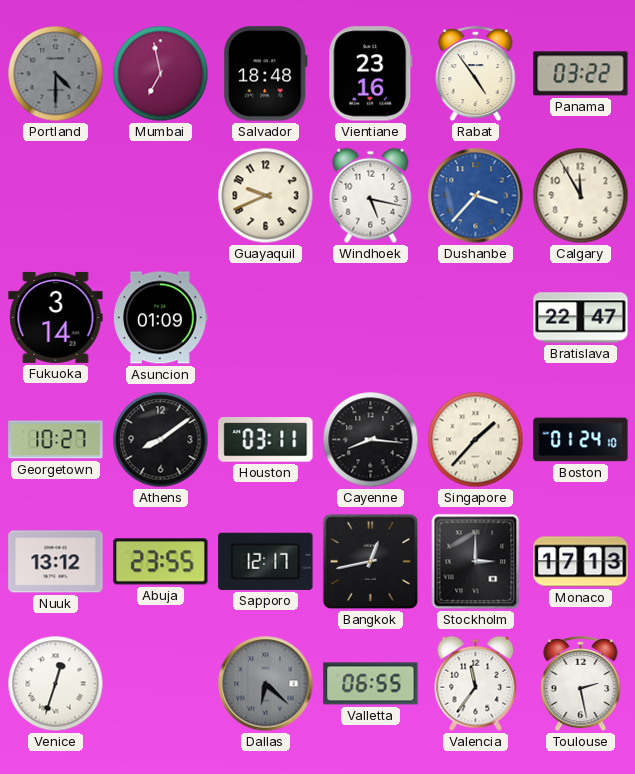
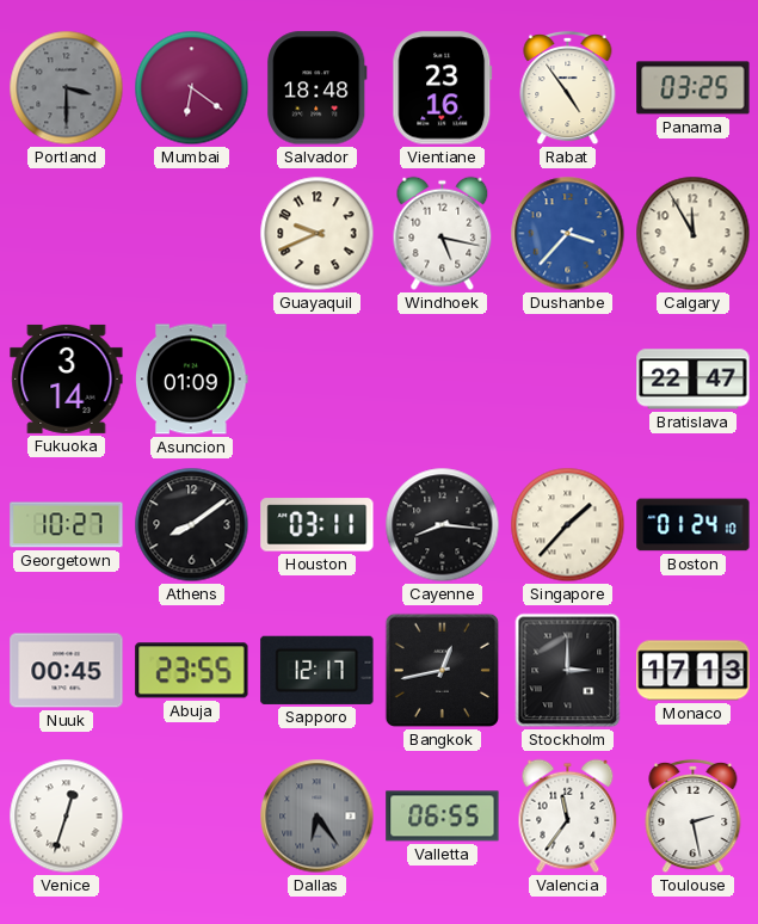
Portland: 4:30 -> 3:30 (67, 88)
Mumbai: 6:58 -> 6:21 (192, 88)
Panama: 03:22 -> 03:25 (694, 88)
Nuuk: 13:12 -> 00:45 (67, 671)
Dallas: 6:22 -> 6:24 (318, 817)
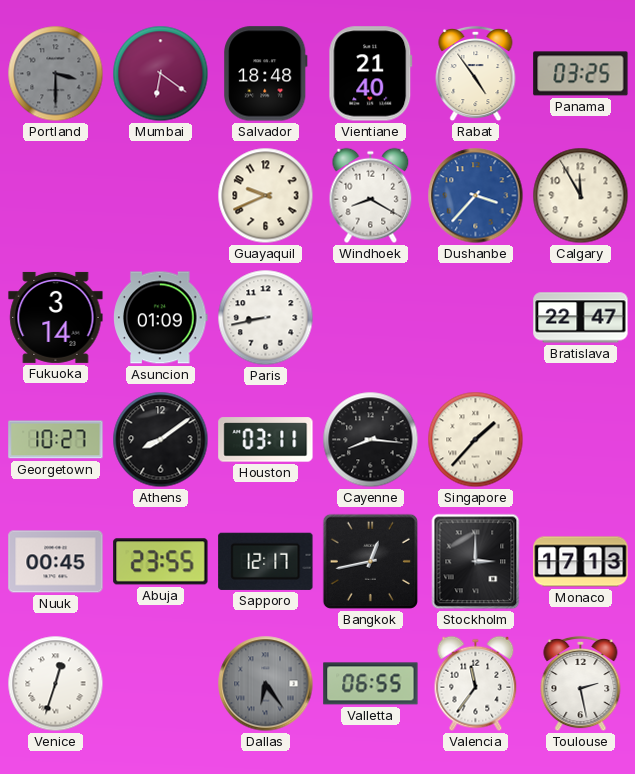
Vientiane: 23:16 -> 21:40 (371, 74)
Windhoek: 5:17 -> 8:20 (371, 196)
Paris: none -> 8:43 (266, 318)
Boston: 01:24 -> none (694, 525)
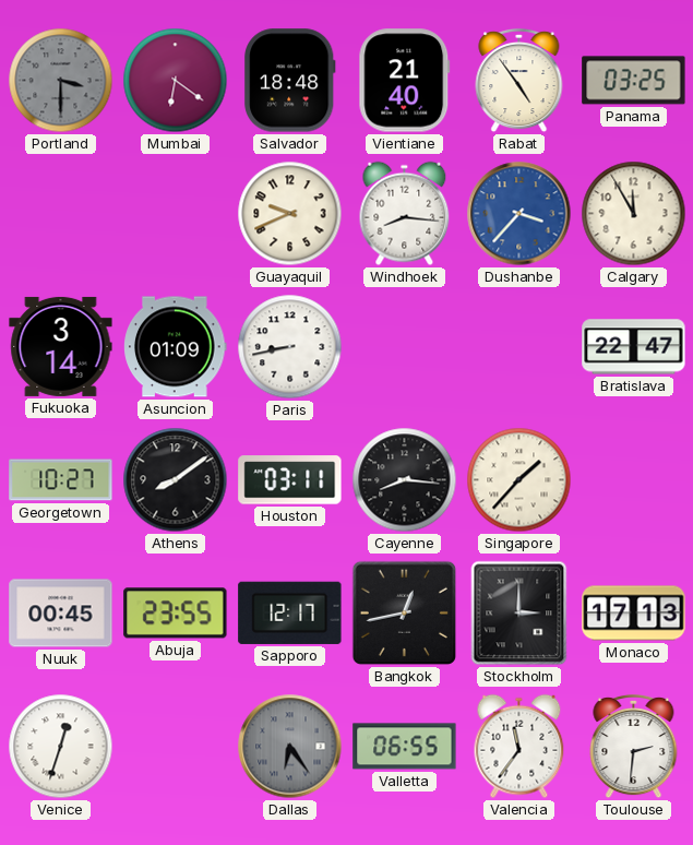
Windhoek: 8:20 -> 8:16 (405, 214)
Toulouse: 2:28 -> 2:31 (634, 747)
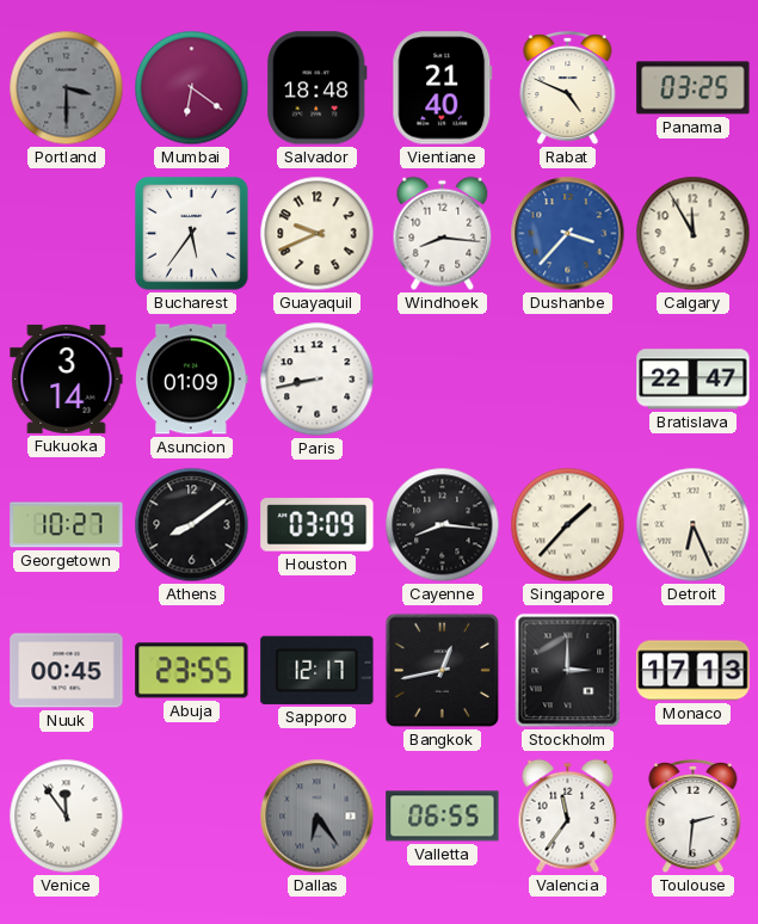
Rabat: 4:54 -> 4:49 (568, 88)
Bucharest: none -> 5:36 (192, 234)
Houston: 03:11 -> 03:09 (318, 525)
Detroit: none -> 6:26 (694, 525)
Venice: 12:33 -> 11:54 (67, 817)
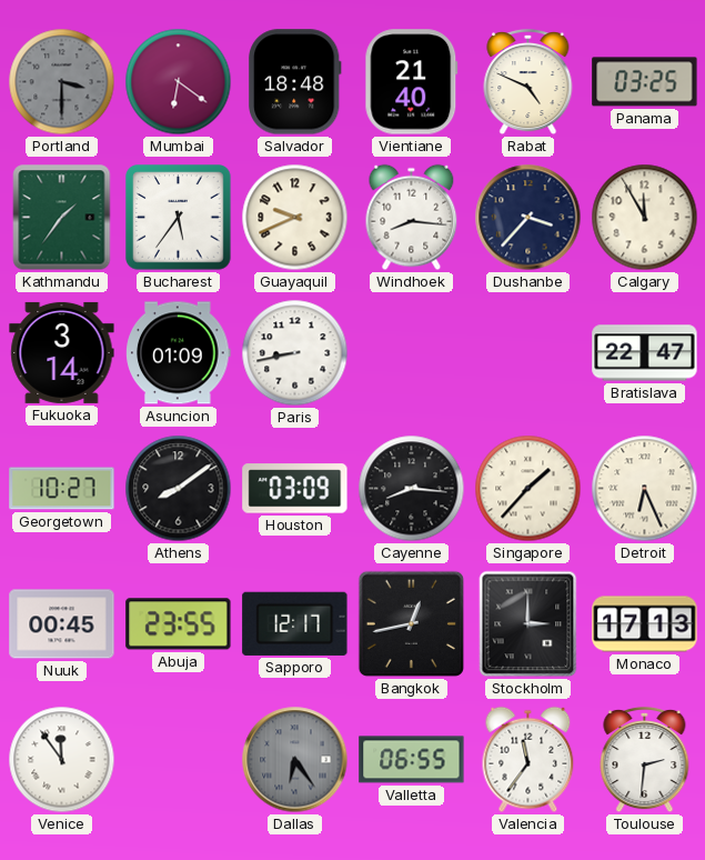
Kathmandu: none -> 1:36 (62, 218)
Dushanbe dial: blue -> navy (528, 218)
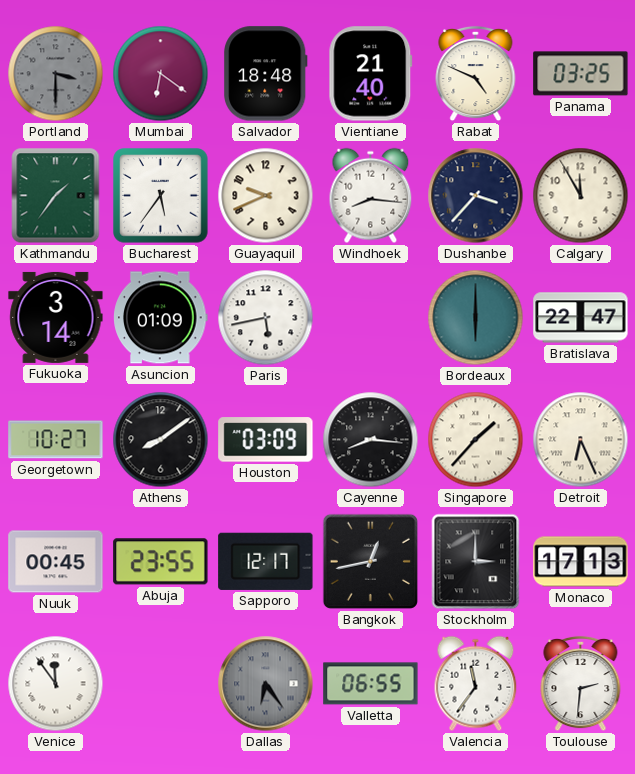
Paris: 8:43 -> 5:43 (266, 318)
Bordeaux: none -> 6:00 (476, 318)
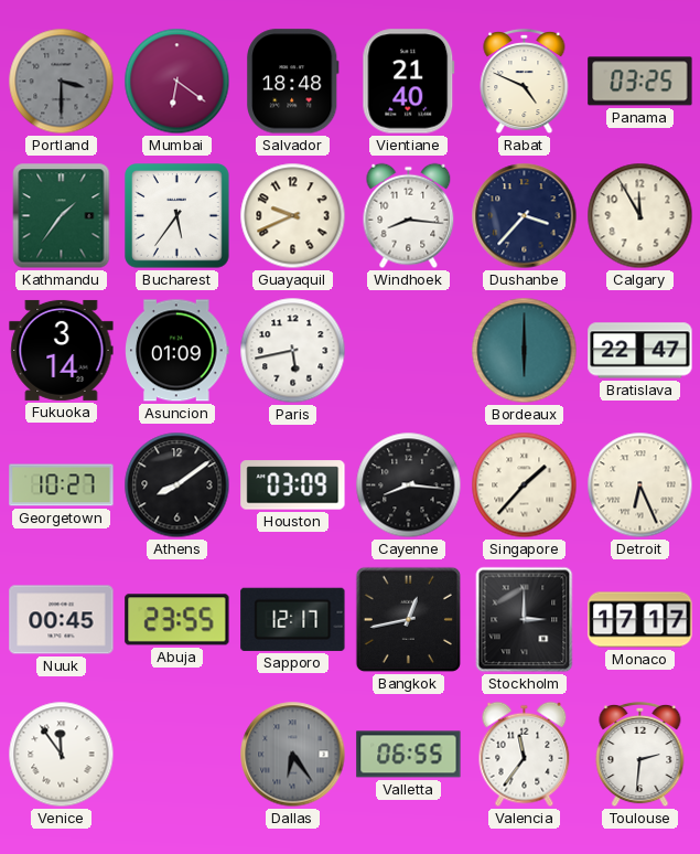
Monaco: 17:13 -> 17:17 (640, 620)
